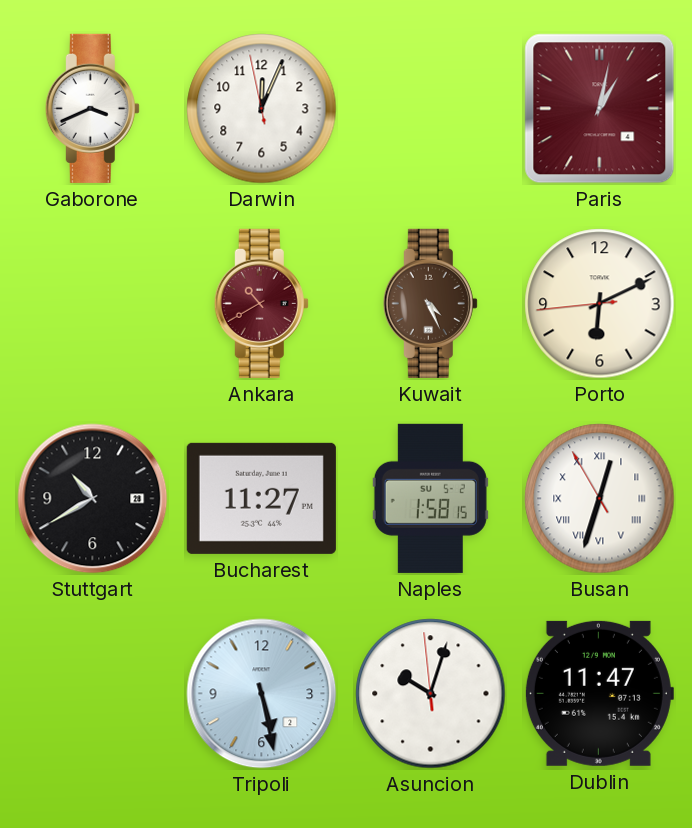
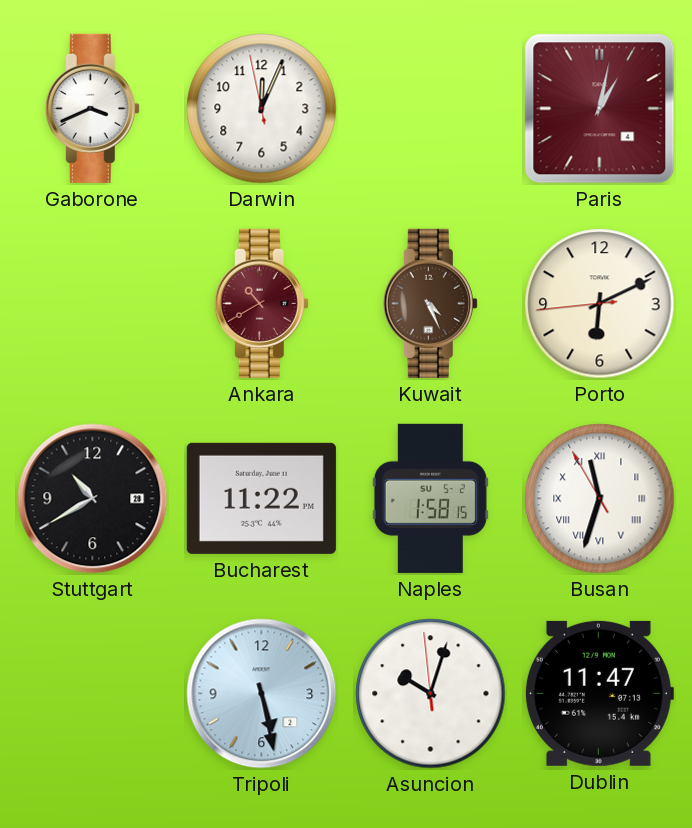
Bucharest: 11:27 -> 11:22 (261, 498)
Busan: 12:32 -> 11:32 (600, 499)
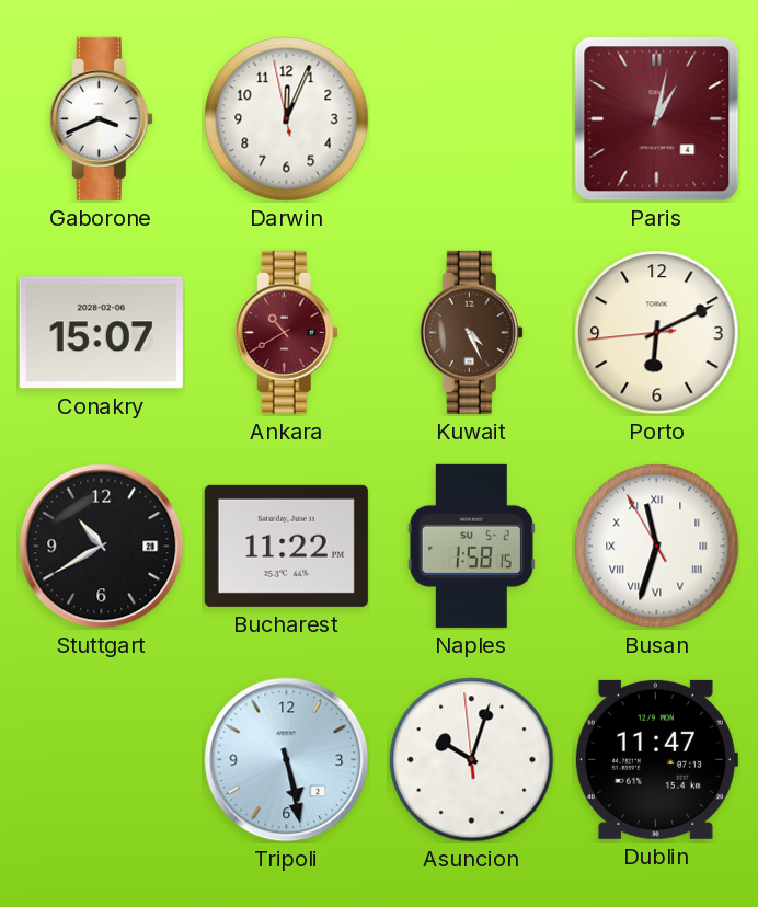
Conakry: none -> 15:07 (101, 333)
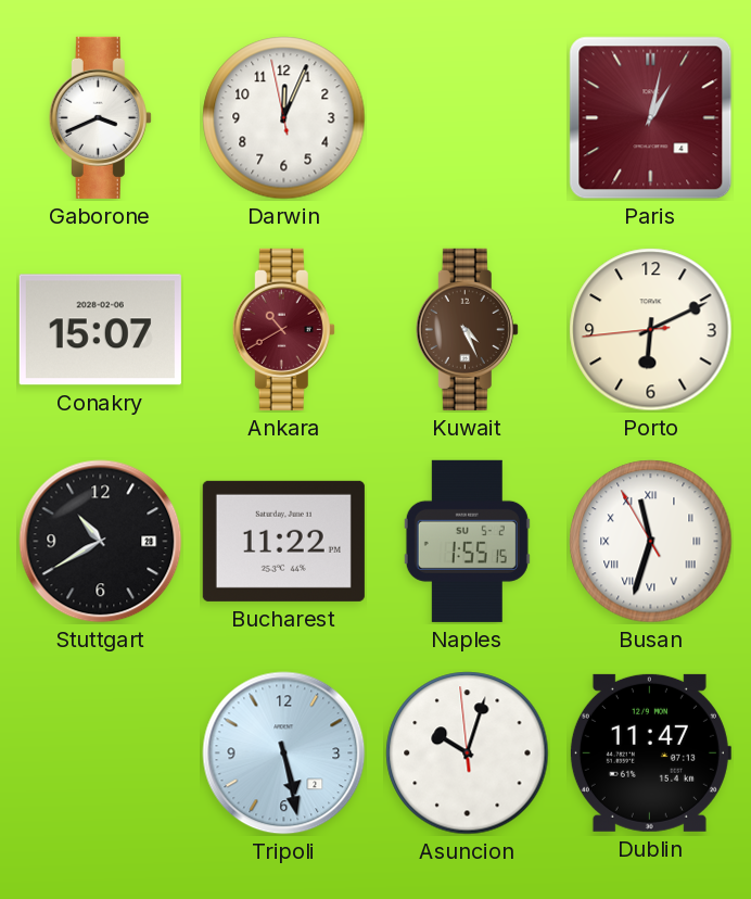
Naples: 1:58 -> 1:55 (467, 541)
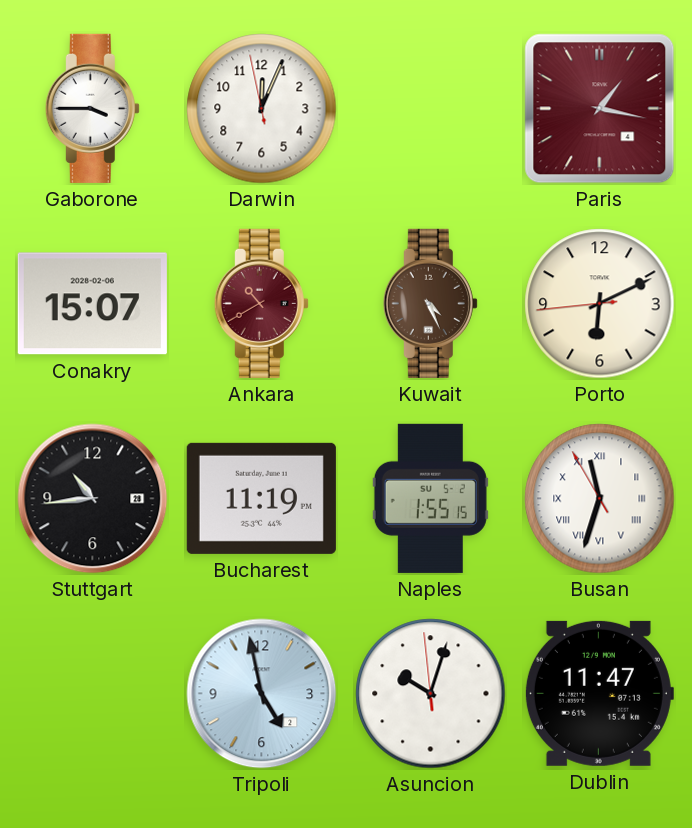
Gaborone: 3:41 -> 3:45 (92, 108)
Paris: 1:02 -> 1:17 (600, 109)
Stuttgart: 10:40 -> 10:44 (93, 499)
Bucharest: 11:22 -> 11:19 (261, 498)
Tripoli: 5:28 -> 4:58 (262, 694)
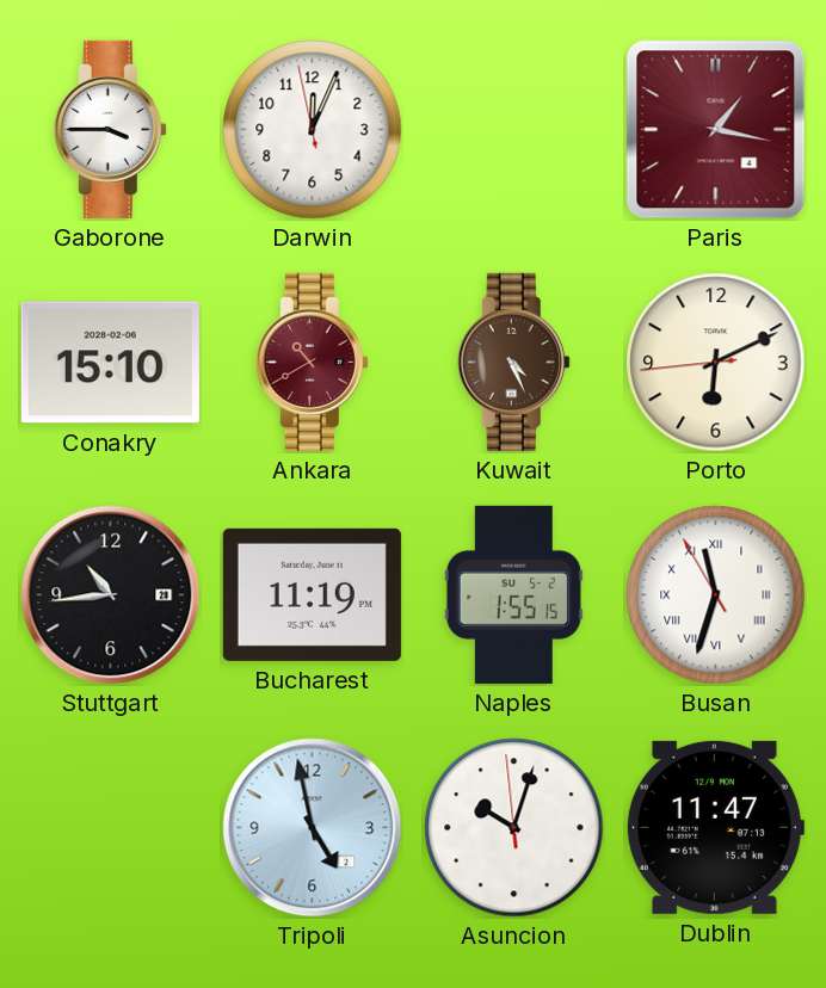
Conakry: 15:07 -> 15:10 (110, 363)
